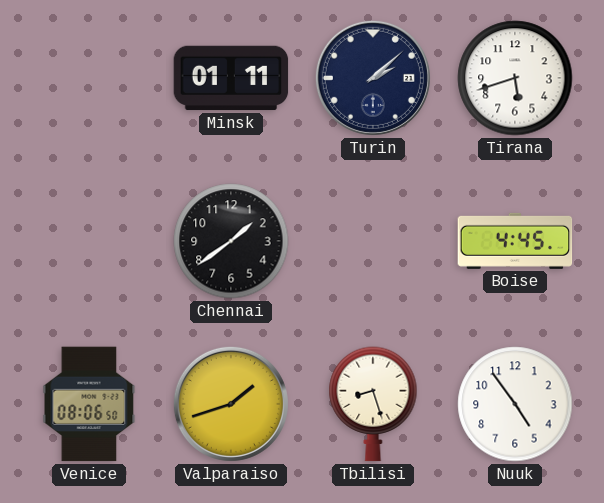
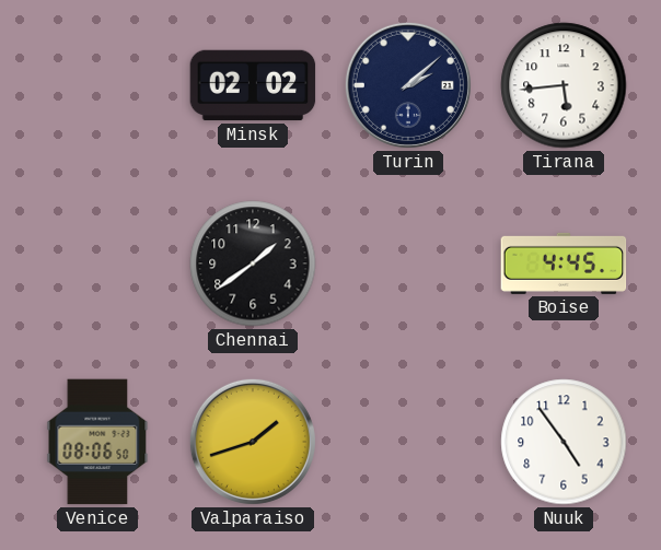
Minsk: 01:11 -> 02:02 (253, 85)
Tirana: 5:42 -> 5:44 (564, 85)
Tbilisi: 8:27 -> none (373, 404)
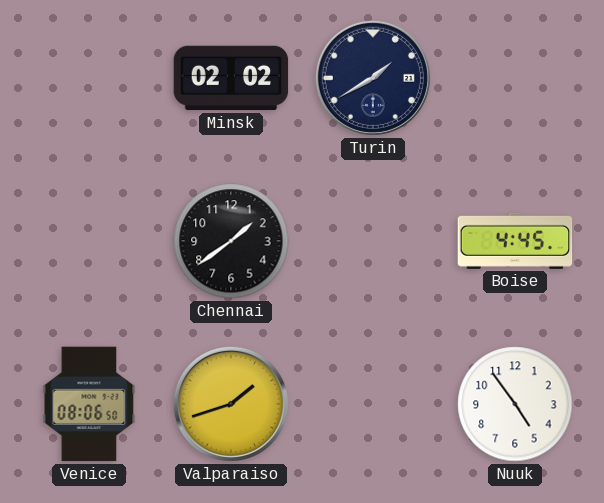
Turin: 2:08 -> 1:40 (373, 78)
Tirana: 5:44 -> none (564, 85)
